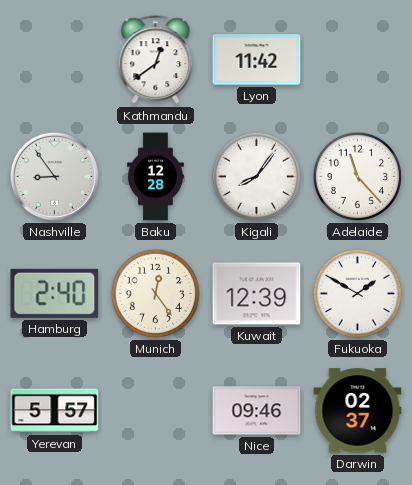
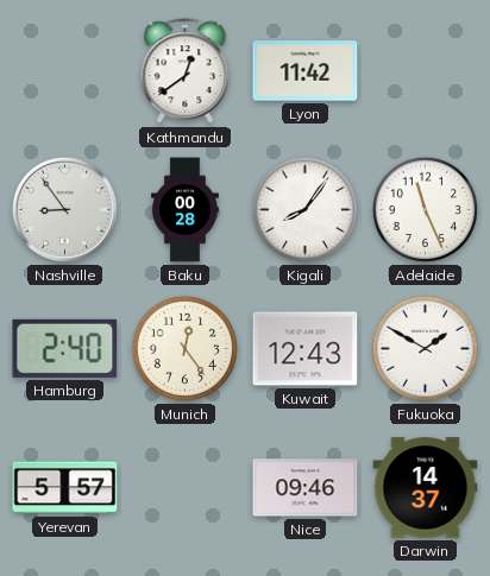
Baku: 12:28 -> 00:28 (186, 210)
Adelaide: 11:23 -> 11:26 (425, 209)
Kuwait: 12:39 -> 12:43 (306, 349)
Darwin: 02:37 -> 14:37 (426, 488)
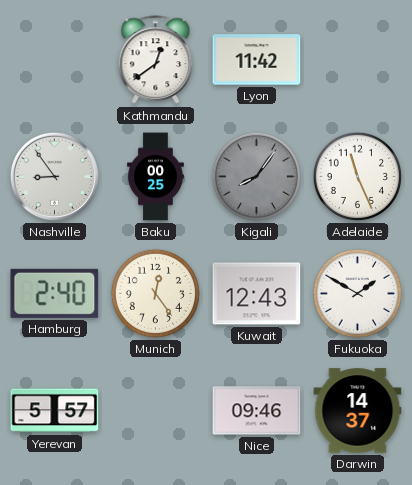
Baku: 00:28 -> 00:25 (156, 177)
Kigali dial: white -> grey (256, 176)
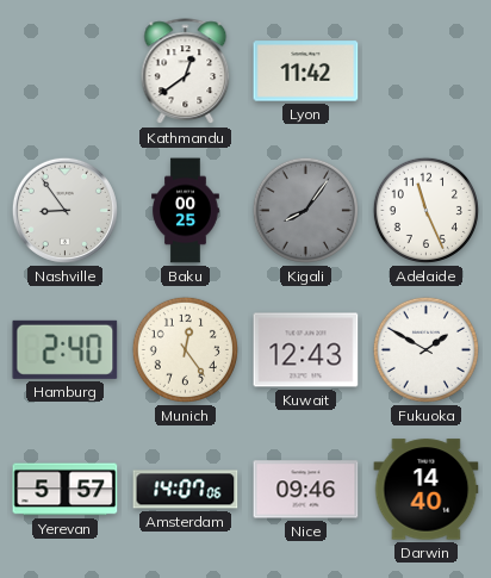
Amsterdam: none -> 14:07 (186, 490)
Darwin: 14:37 -> 14:40 (427, 490)
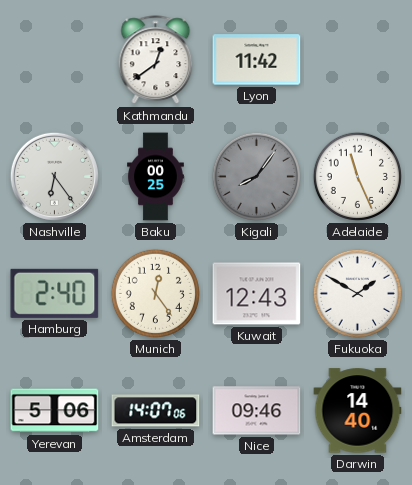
Nashville: 8:54 -> 6:24 (54, 176)
Yerevan: 5:57 -> 5:06 (55, 411)
